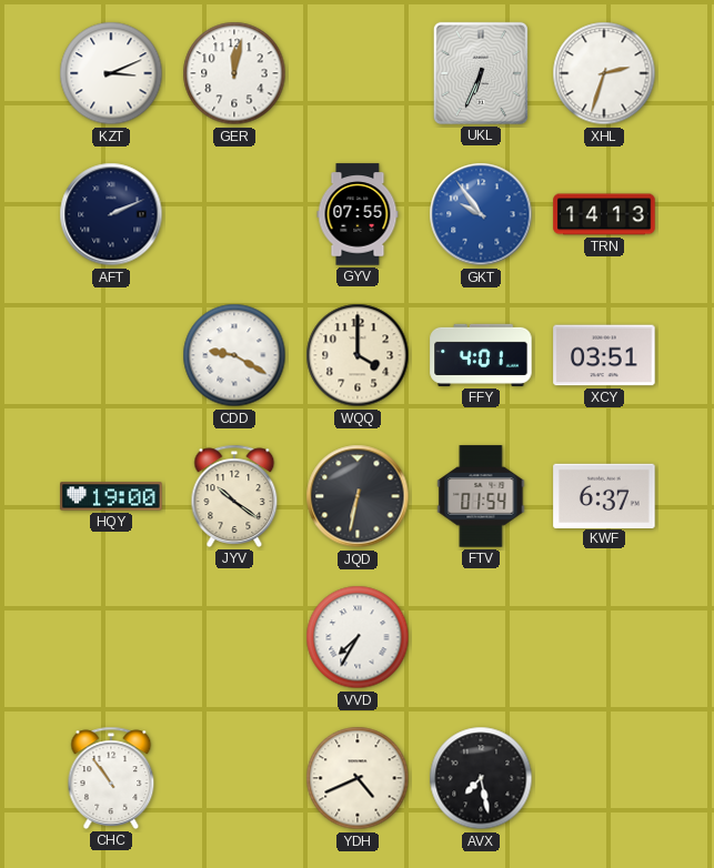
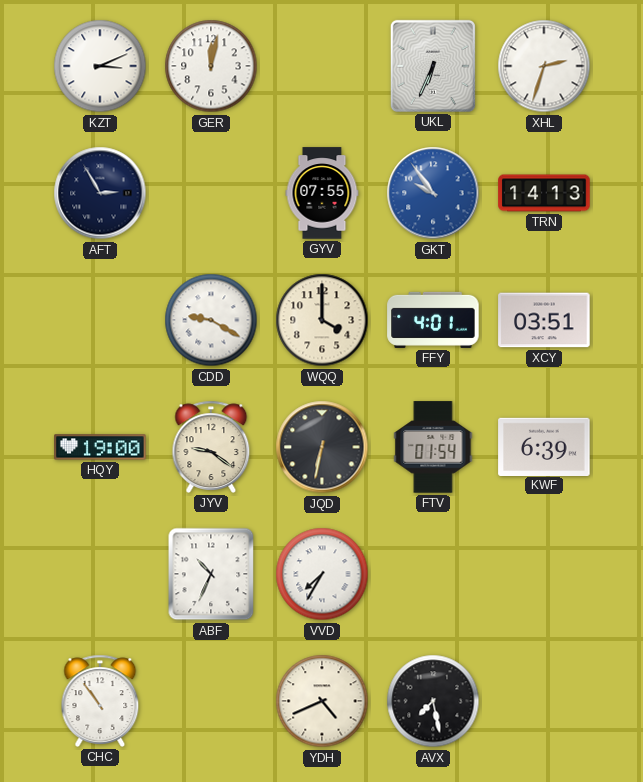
AFT: 2:11 -> 2:55 (100, 193)
JYV: 10:21 -> 9:21 (211, 447)
KWF: 6:37 -> 6:39 (544, 446)
ABF: none -> 10:34 (211, 574)
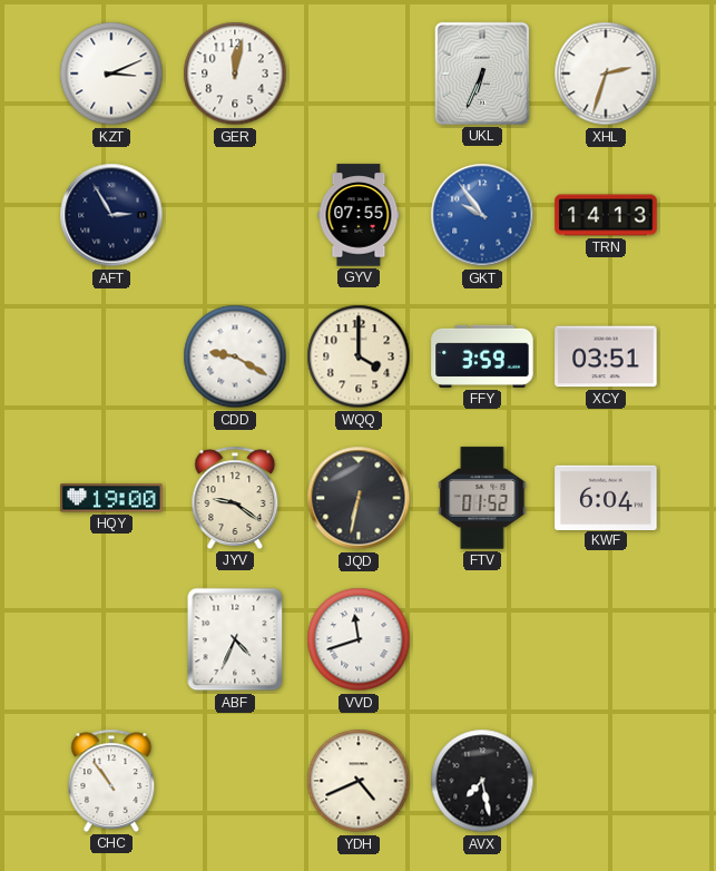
FFY: 4:01 -> 3:59 (482, 356)
FTV: 01:54 -> 01:52 (482, 498)
KWF: 6:39 -> 6:04 (606, 497)
ABF: 10:34 -> 4:34 (235, 639)
VVD: 7:35 -> 11:42 (359, 639)
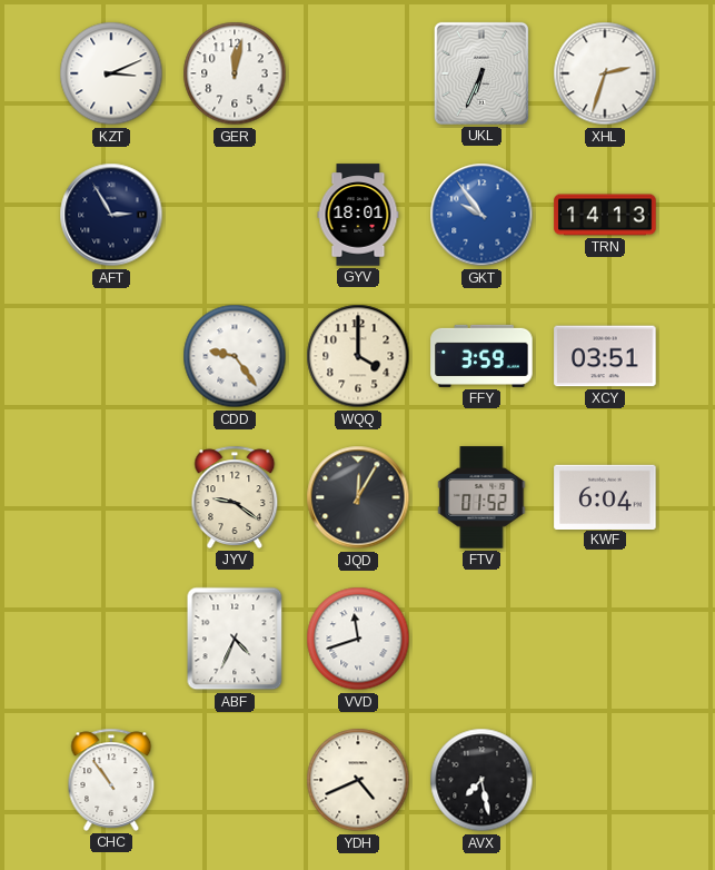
GYV: 07:55 -> 18:01 (358, 215)
CDD: 9:20 -> 9:24 (235, 356)
HQY: 19:00 -> none (111, 498)
JQD: 6:32 -> 12:05 (358, 497)
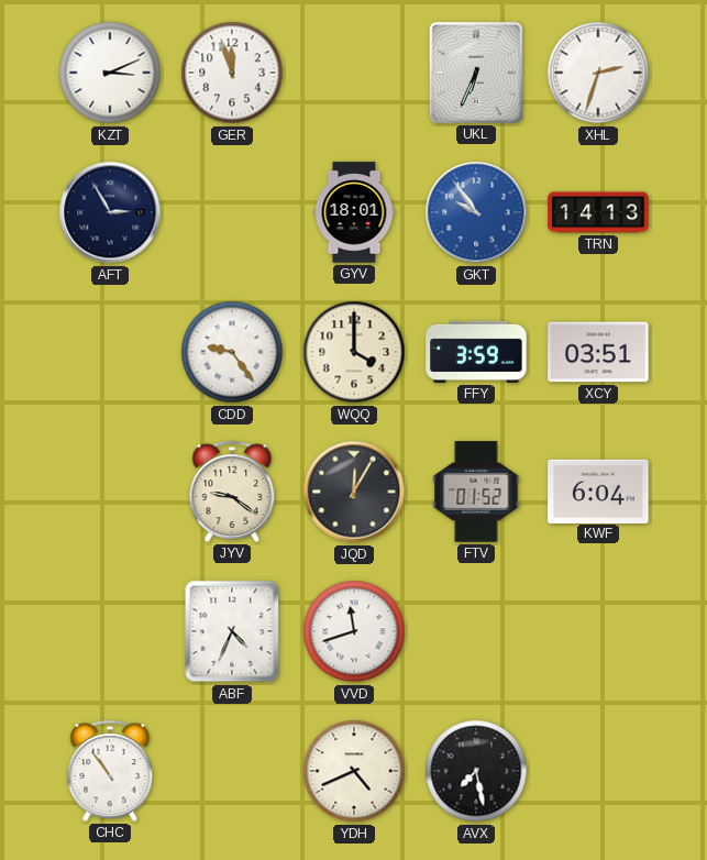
GER: 12:02 -> 11:57 (232, 73)
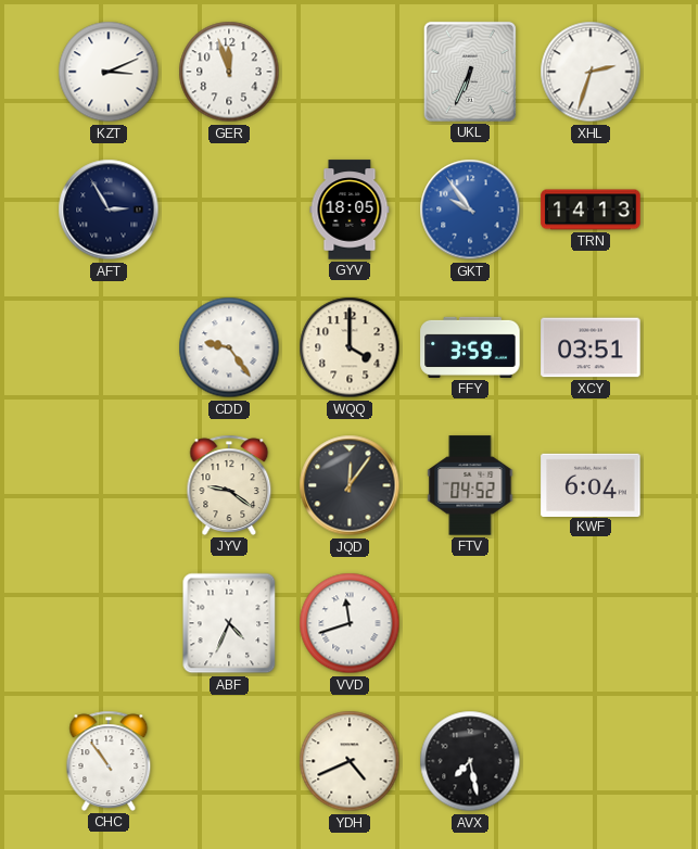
GYV: 18:01 -> 18:05 (350, 210)
JQD: 12:05 -> 12:06 (350, 485)
FTV: 01:52 -> 04:52 (470, 485)
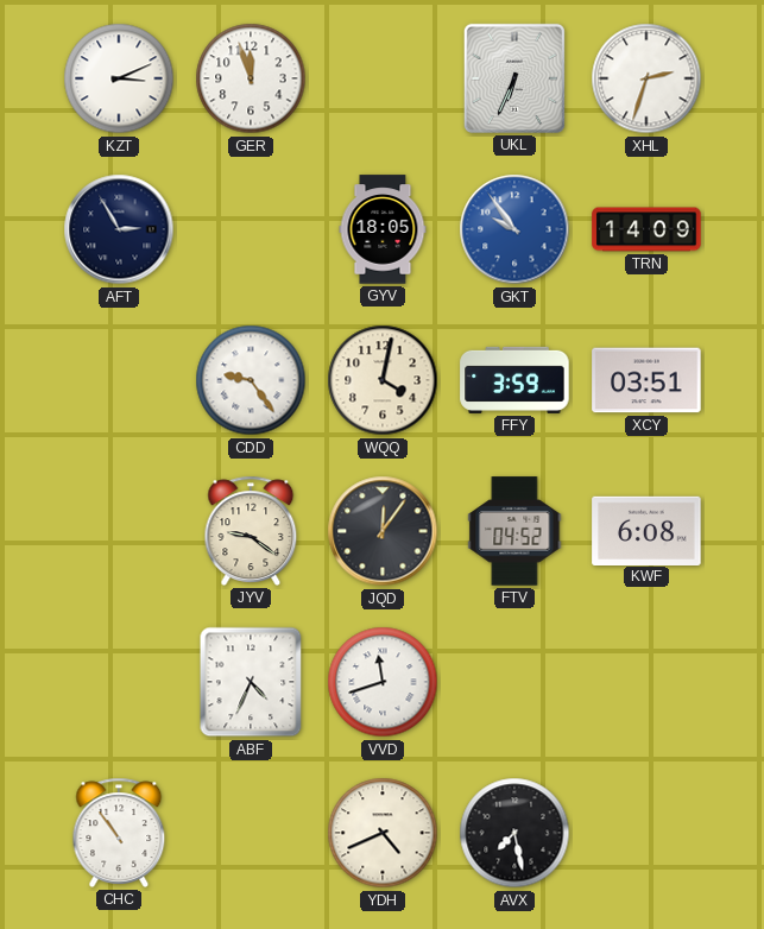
TRN: 14:13 -> 14:09 (646, 229)
WQQ: 4:00 -> 4:02 (383, 380)
KWF: 6:04 -> 6:08 (646, 530)
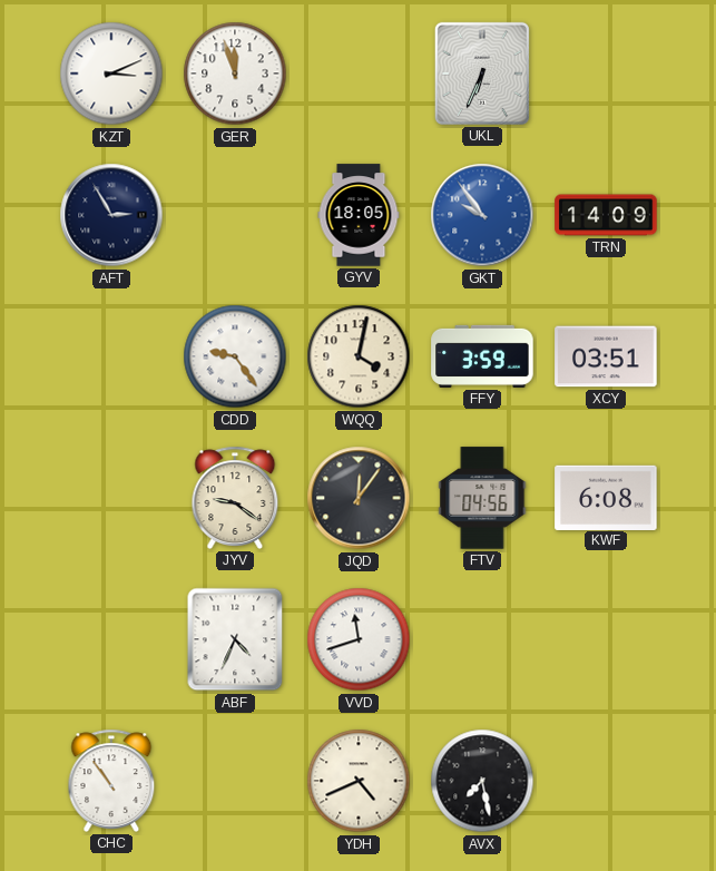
XHL: 2:33 -> none (646, 78)
FTV: 04:52 -> 04:56 (482, 498)
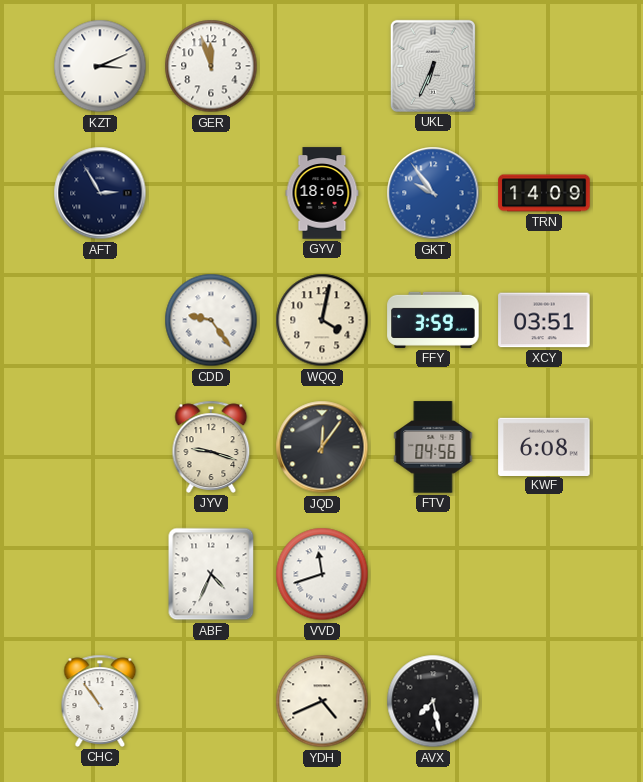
JYV: 9:21 -> 9:18 (211, 447)
